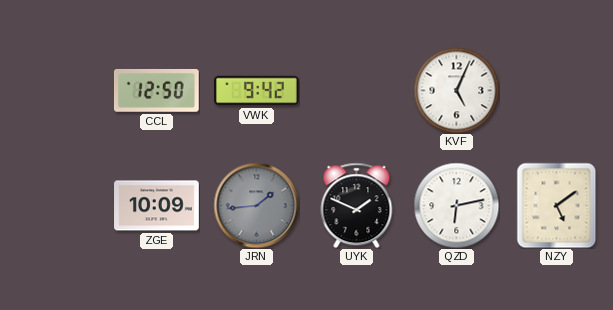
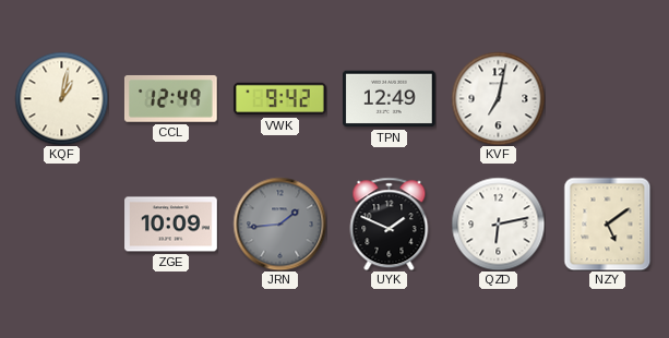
KQF: none -> 1:02 (61, 98)
CCL: 12:50 -> 12:49 (170, 98)
TPN: none -> 12:49 (390, 99)
KVF: 5:04 -> 7:02 (498, 98)
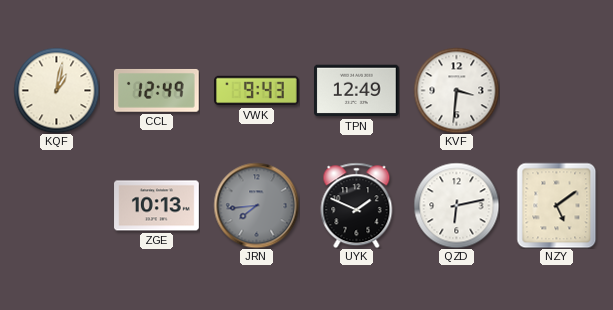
VWK: 9:42 -> 9:43 (257, 91)
KVF: 7:02 -> 3:31 (456, 90)
ZGE: 10:09 -> 10:13 (157, 206)
JRN: 1:44 -> 7:44 (256, 205)
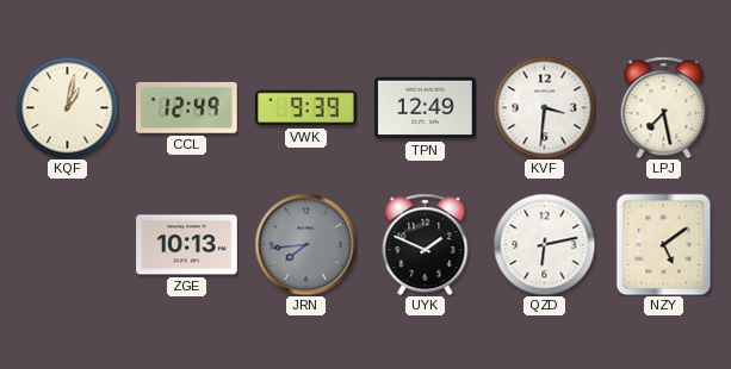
VWK: 9:43 -> 9:39 (306, 108)
LPJ: none -> 7:28 (664, 107)
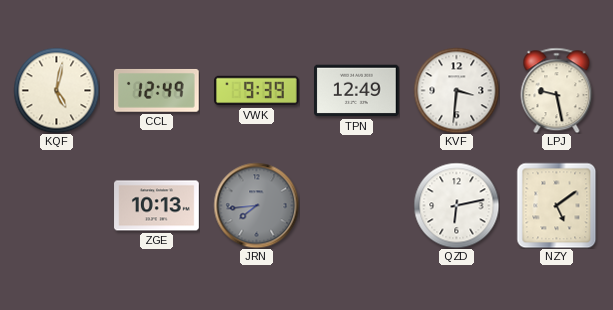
KQF: 1:02 -> 5:02 (56, 90)
LPJ: 7:28 -> 9:28 (557, 90)
UYK: 1:49 -> none (426, 244)
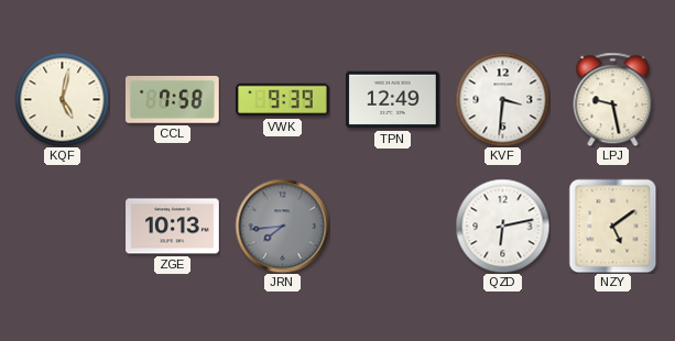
CCL: 12:49 -> 7:58 (172, 99)
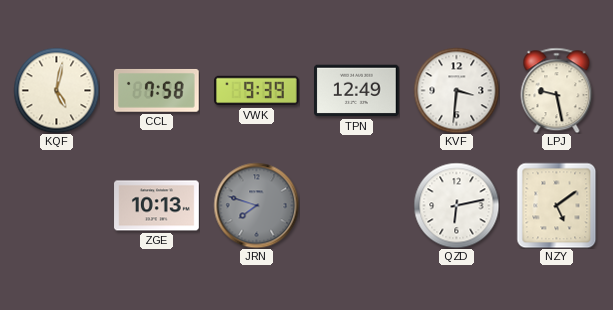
JRN: 7:44 -> 7:48 (256, 205)
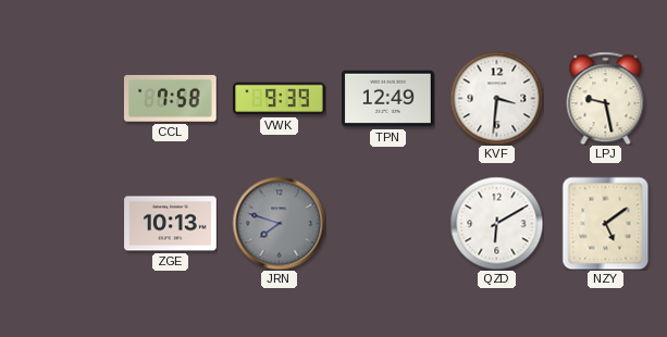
KQF: 5:02 -> none (56, 90)
QZD: 6:13 -> 6:10 (496, 223)
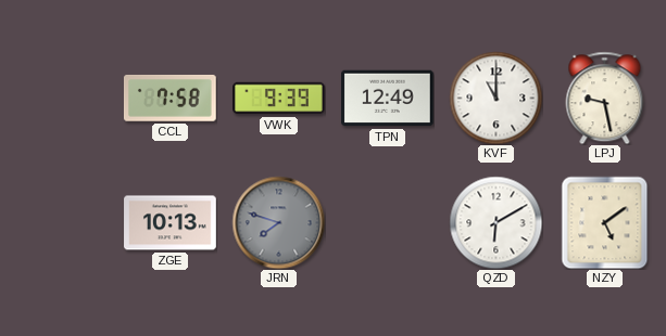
KVF: 3:31 -> 11:00 (495, 98)
